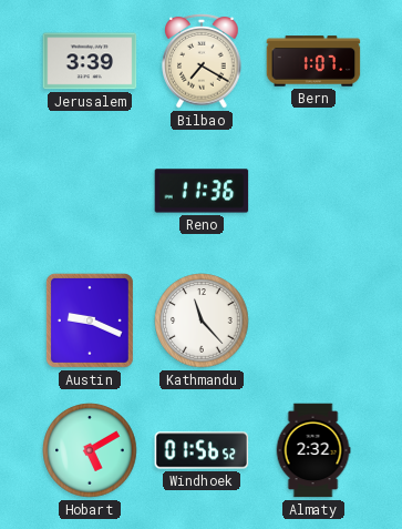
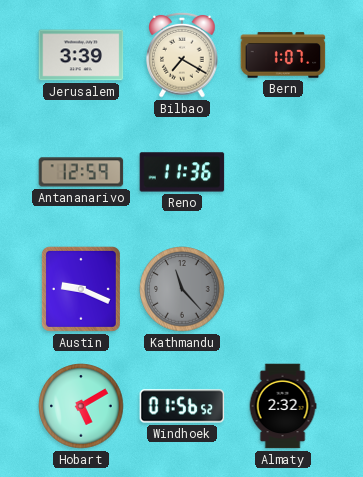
Antananarivo: none -> 12:59 (81, 172)
Kathmandu dial: white -> grey (182, 289)
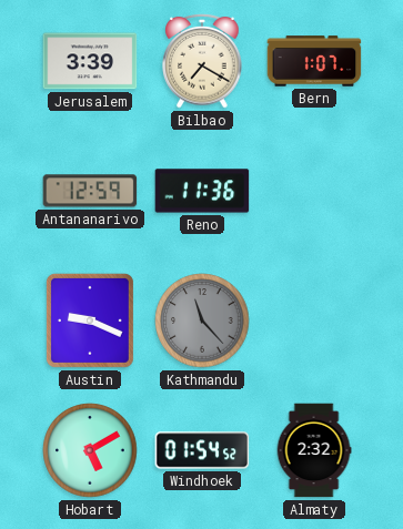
Windhoek: 01:56 -> 01:54 (202, 450)
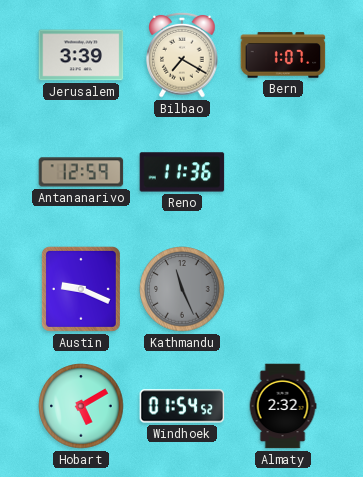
Kathmandu: 11:23 -> 11:26 (182, 289)
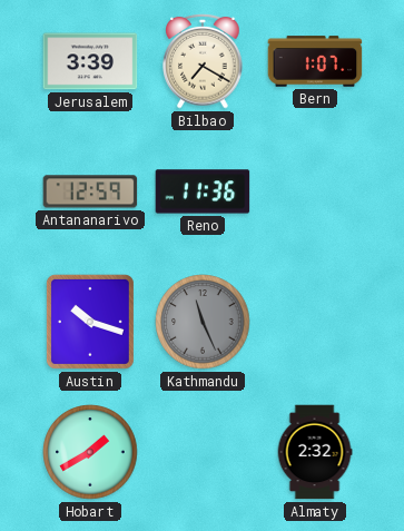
Austin: 9:19 -> 10:18 (90, 322)
Hobart: 5:10 -> 1:40 (90, 452)
Windhoek: 01:54 -> none (182, 406)
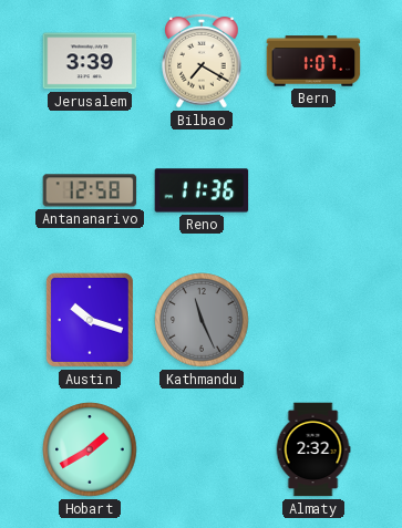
Antananarivo: 12:59 -> 12:58 (90, 190)
